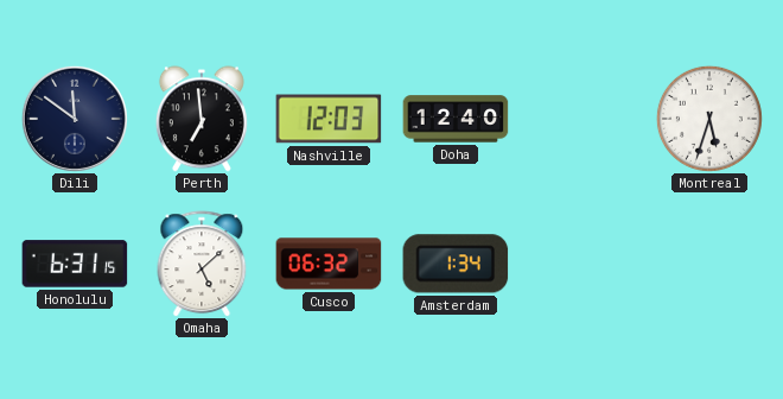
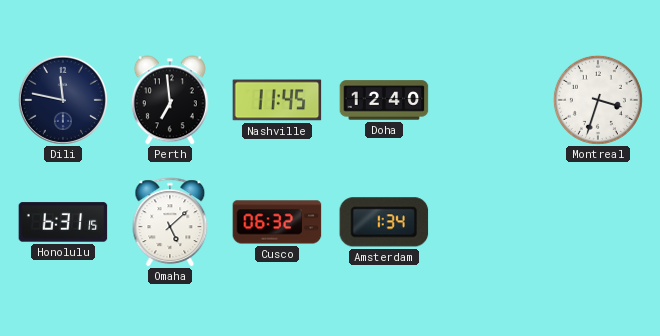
Dili: 11:51 -> 11:47 (63, 100)
Nashville: 12:03 -> 11:45 (277, 100)
Montreal: 5:33 -> 3:33 (598, 100)
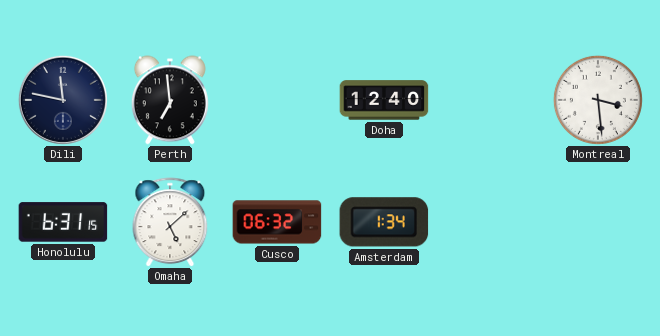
Nashville: 11:45 -> none (277, 100)
Montreal: 3:33 -> 3:29 (598, 100)
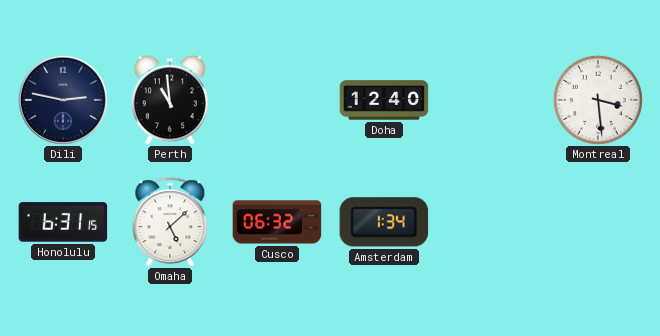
Dili: 11:47 -> 2:47 (63, 100)
Perth: 6:59 -> 10:59 (170, 100)
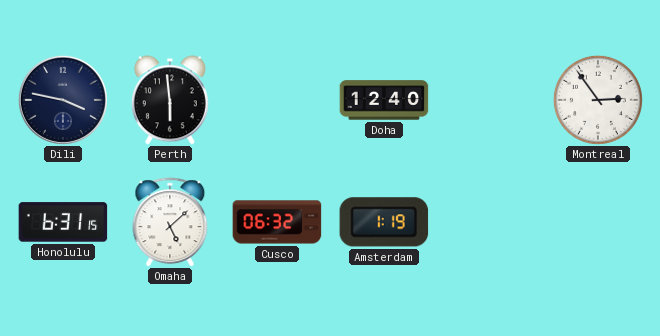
Dili: 2:47 -> 3:47 (63, 100)
Perth: 10:59 -> 5:59 (170, 100)
Montreal: 3:29 -> 2:54 (598, 100)
Amsterdam: 1:34 -> 1:19 (384, 222)
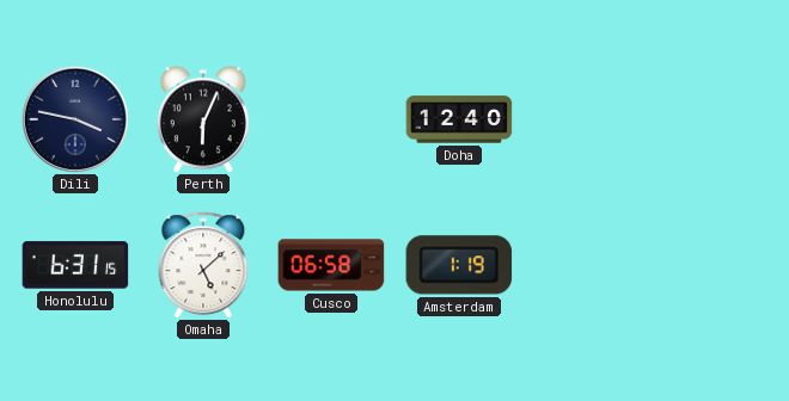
Perth: 5:59 -> 6:04 (203, 119)
Montreal: 2:54 -> none (598, 100)
Cusco: 06:32 -> 06:58 (331, 265)
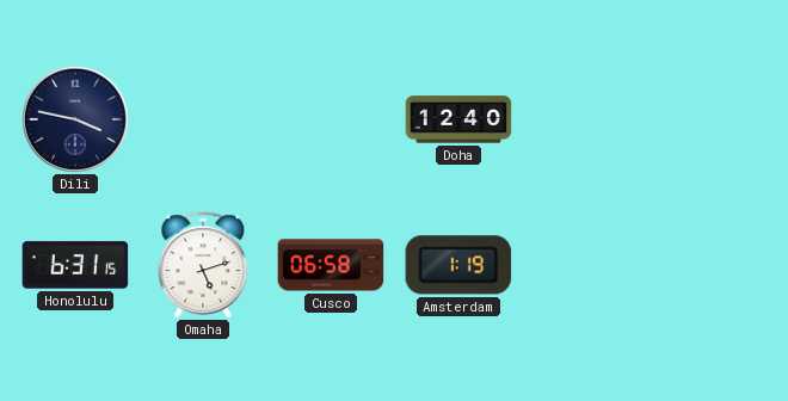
Perth: 6:04 -> none (203, 119)
Omaha: 5:08 -> 5:12 (203, 265)
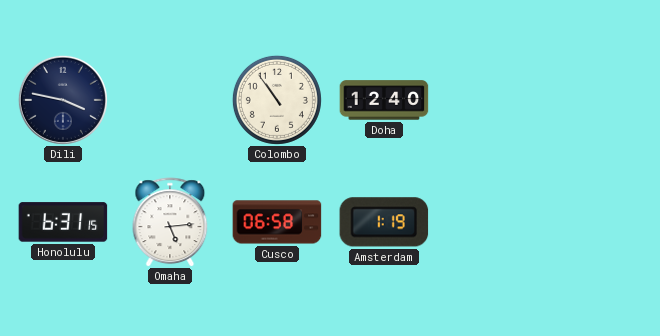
Colombo: none -> 10:54 (277, 100)
Omaha: 5:12 -> 5:14 (170, 222)
